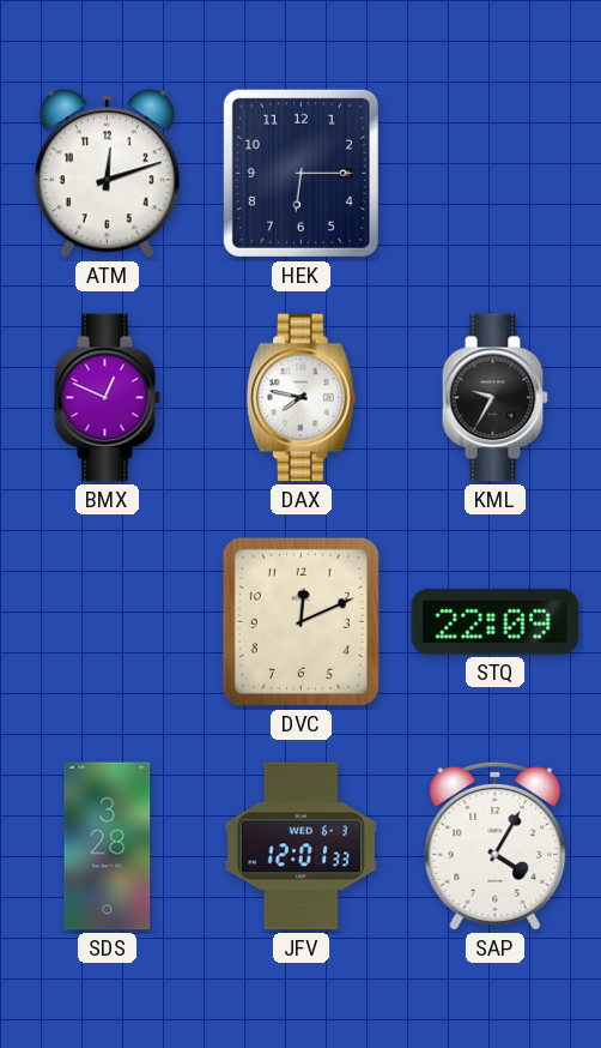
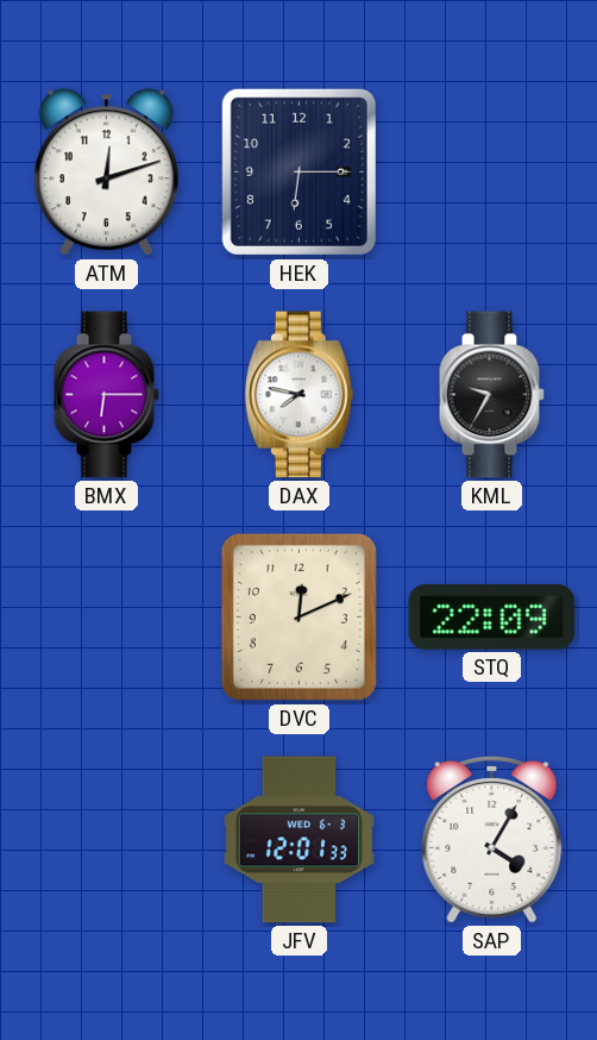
BMX: 12:49 -> 6:15 (106, 395)
SDS: 3:28 -> none (108, 847)
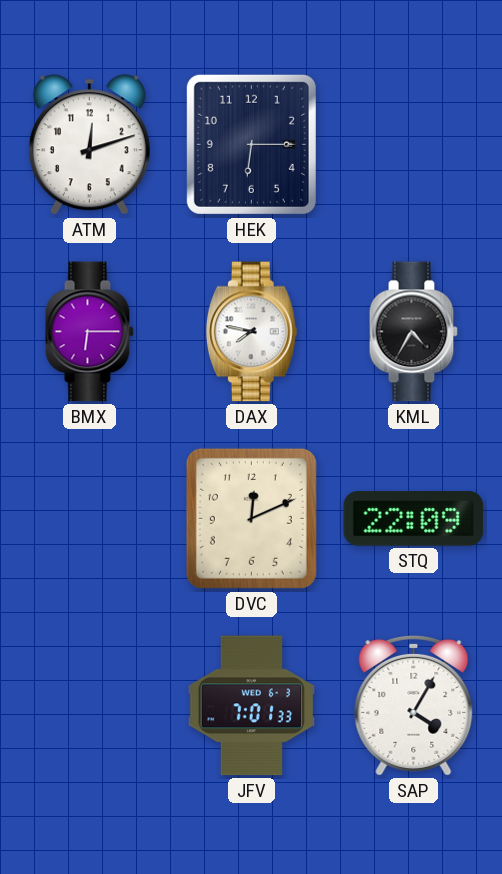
KML: 9:35 -> 4:35 (413, 332)
JFV: 12:01 -> 7:01 (252, 706)
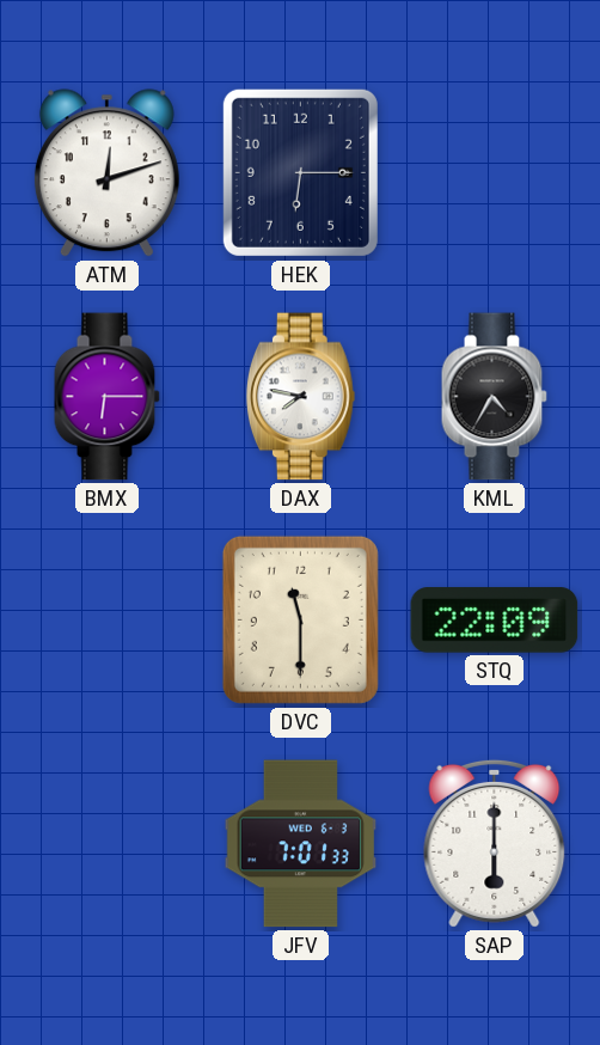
DVC: 12:11 -> 11:30 (300, 619)
SAP: 4:05 -> 6:00 (495, 843)
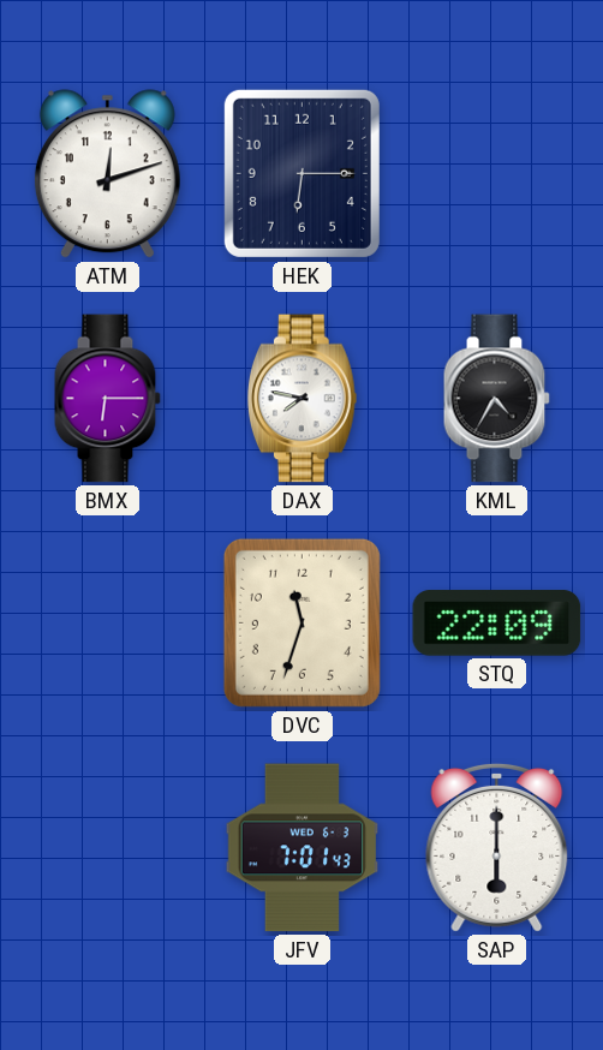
DVC: 11:30 -> 11:33 (301, 622)
JFV: 7:01:33 -> 7:01:43 (303, 848)
